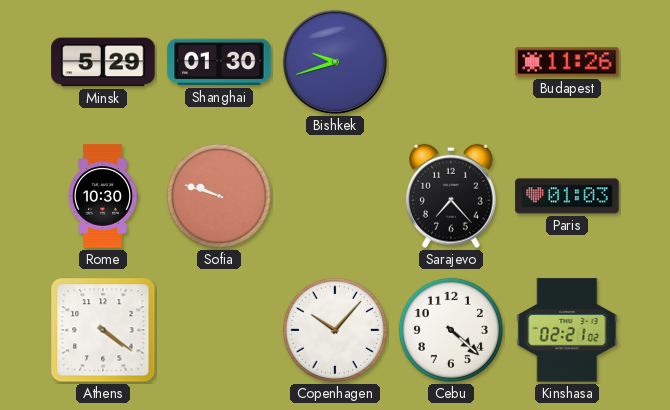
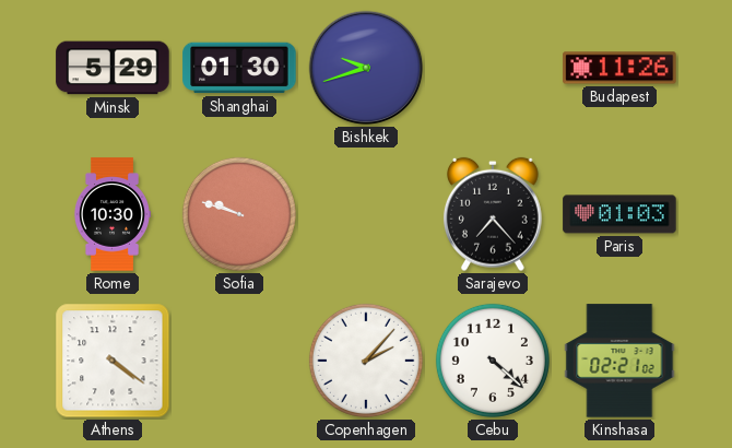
Copenhagen: 10:07 -> 2:07 (366, 361)
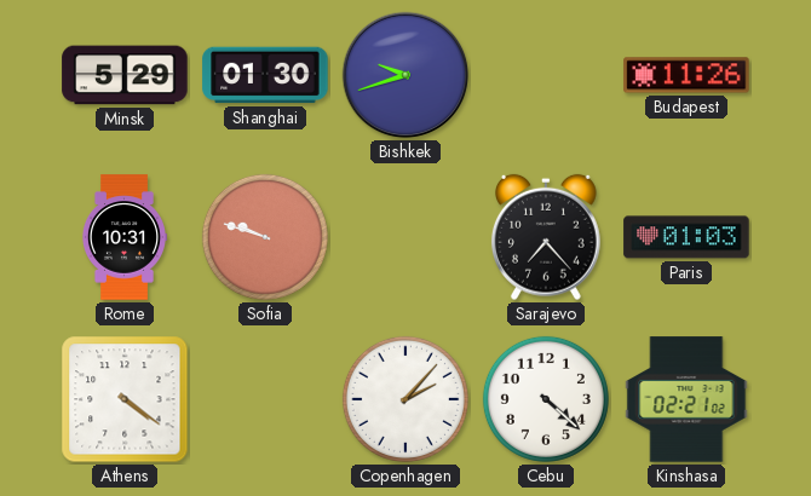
Rome: 10:30 -> 10:31 (123, 237)
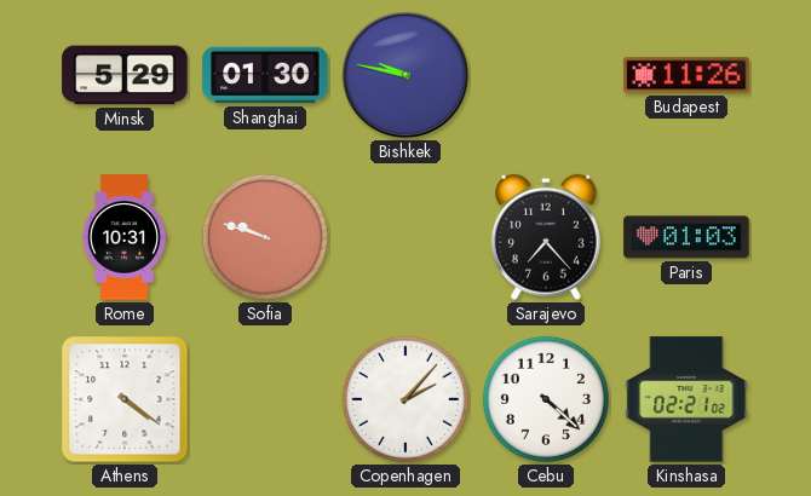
Bishkek: 9:42 -> 9:47 (405, 75)
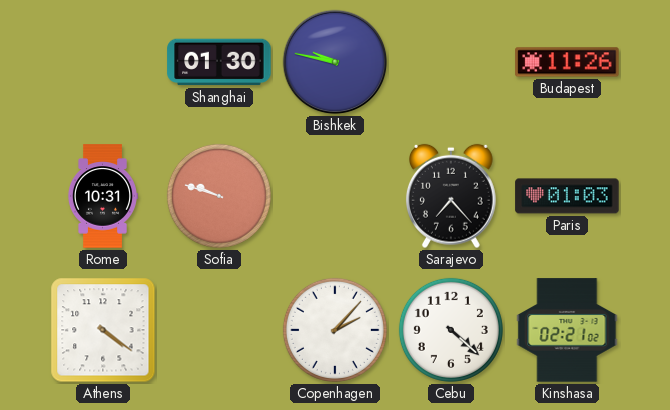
Minsk: 5:29 -> none (125, 75)
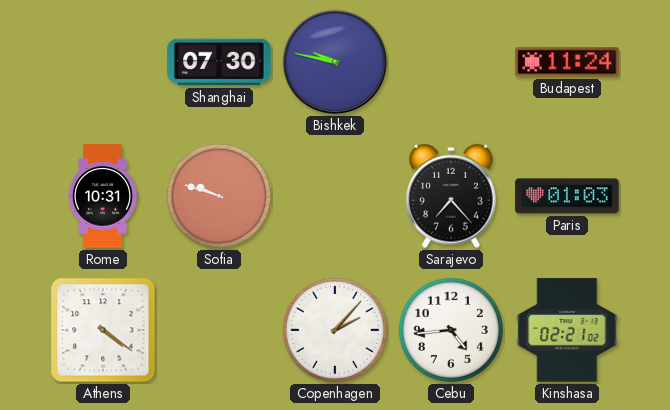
Shanghai: 01:30 -> 07:30 (219, 62)
Budapest: 11:26 -> 11:24 (567, 62)
Cebu: 4:22 -> 4:44 (451, 330)
